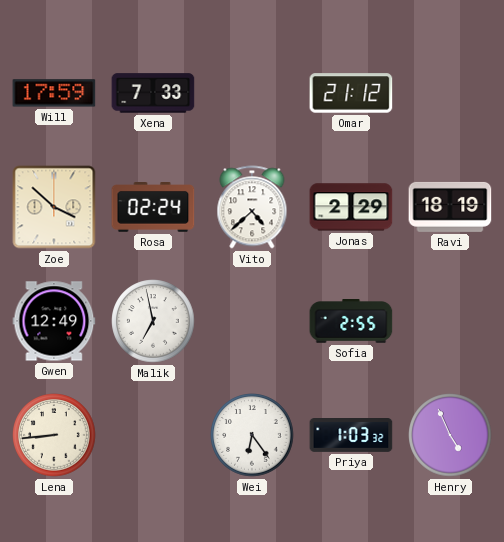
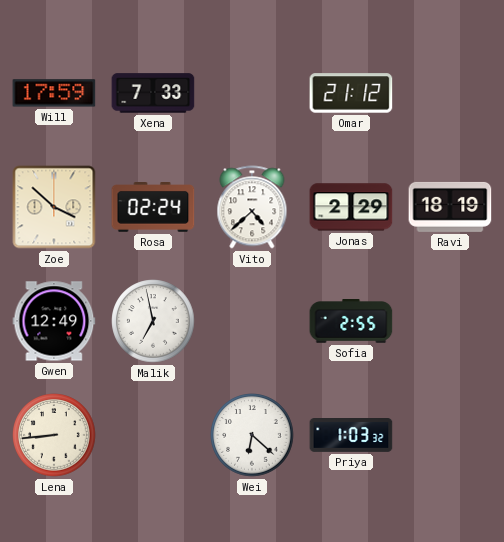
Wei: 6:24 -> 6:22 (252, 435)
Henry: 4:56 -> none (450, 435)
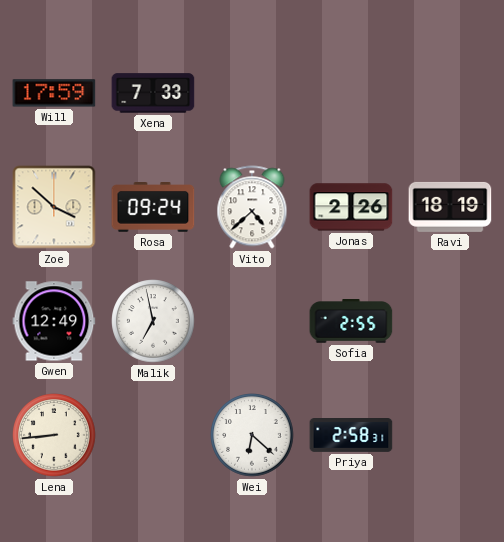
Omar: 21:12 -> none (351, 93)
Rosa: 02:24 -> 09:24 (153, 208)
Jonas: 2:29 -> 2:26 (351, 207)
Priya: 1:03 -> 2:58 (351, 436)
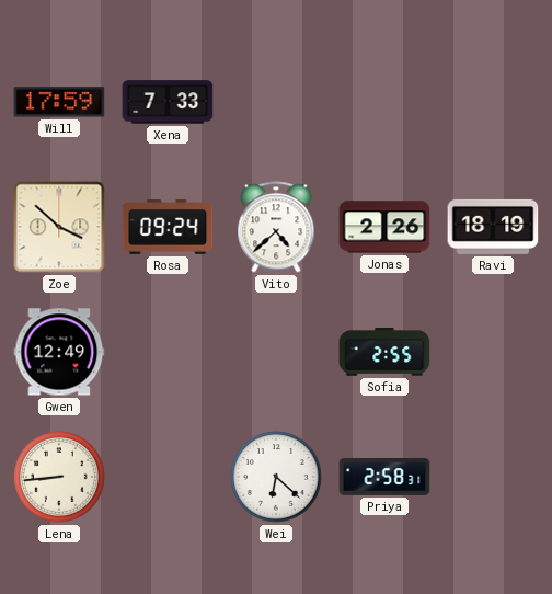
Malik: 6:58 -> none (153, 321)
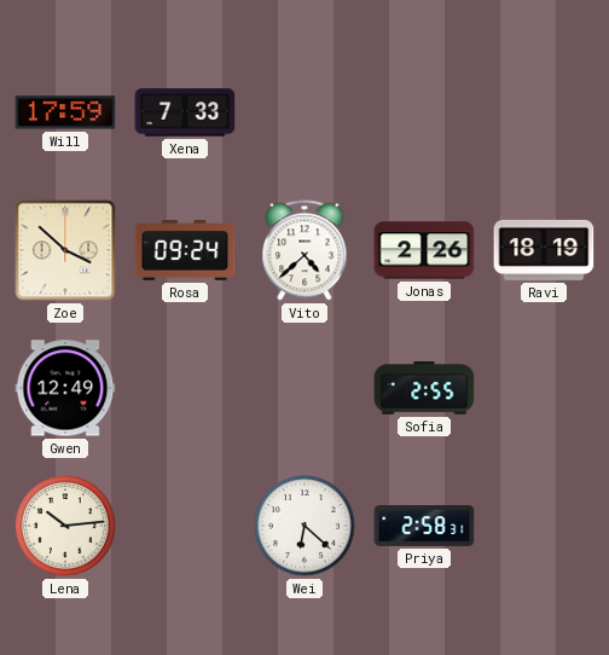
Lena: 8:44 -> 10:14 (65, 526)
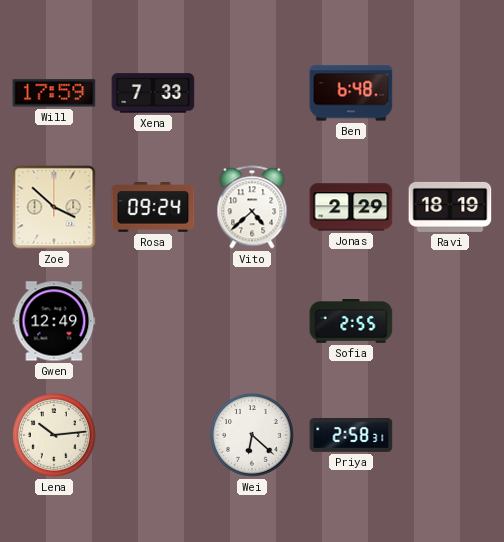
Ben: none -> 6:48 (351, 93)
Jonas: 2:26 -> 2:29 (351, 207)
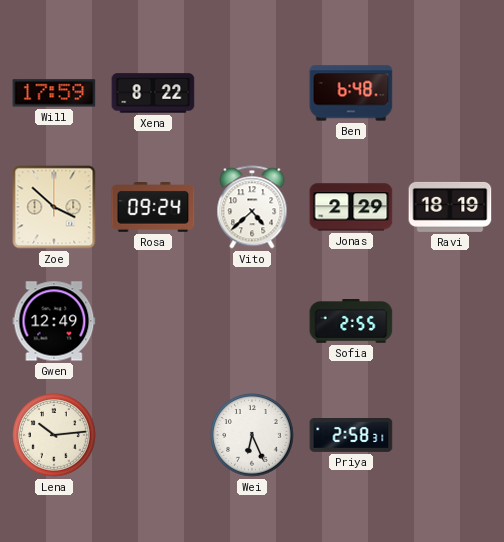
Xena: 7:33 -> 8:22 (153, 93)
Wei: 6:22 -> 6:26 (252, 435)
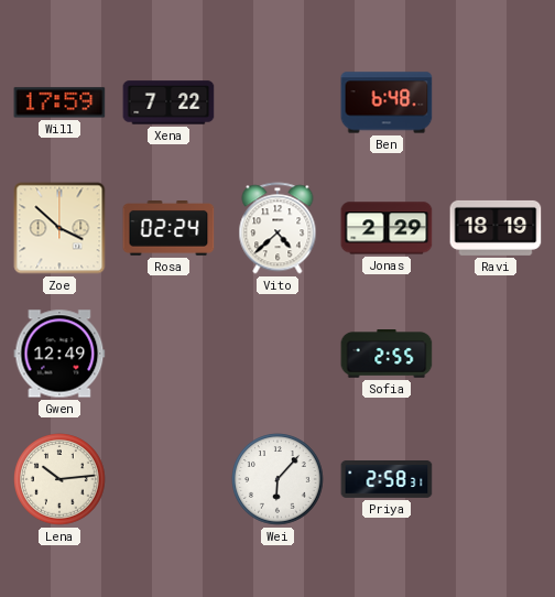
Xena: 8:22 -> 7:22 (168, 102)
Rosa: 09:24 -> 02:24 (168, 229)
Wei: 6:26 -> 6:07 (277, 479)
